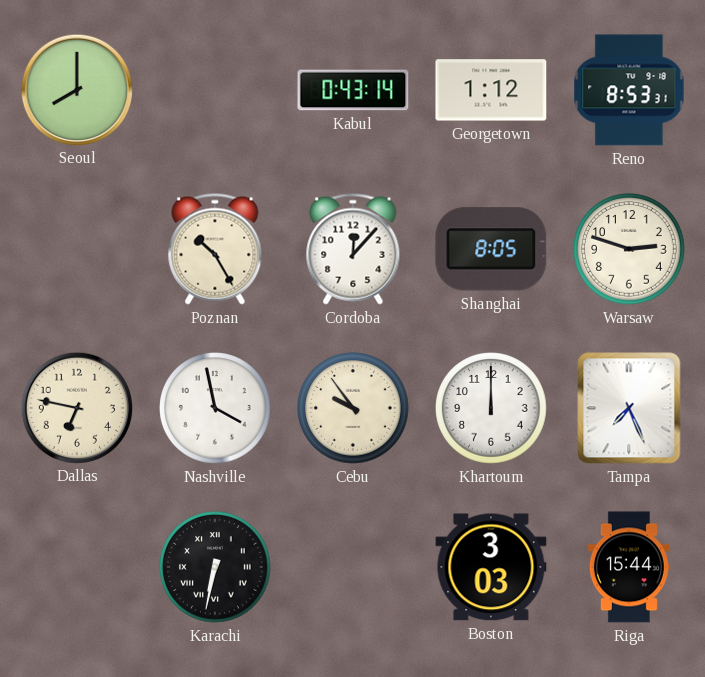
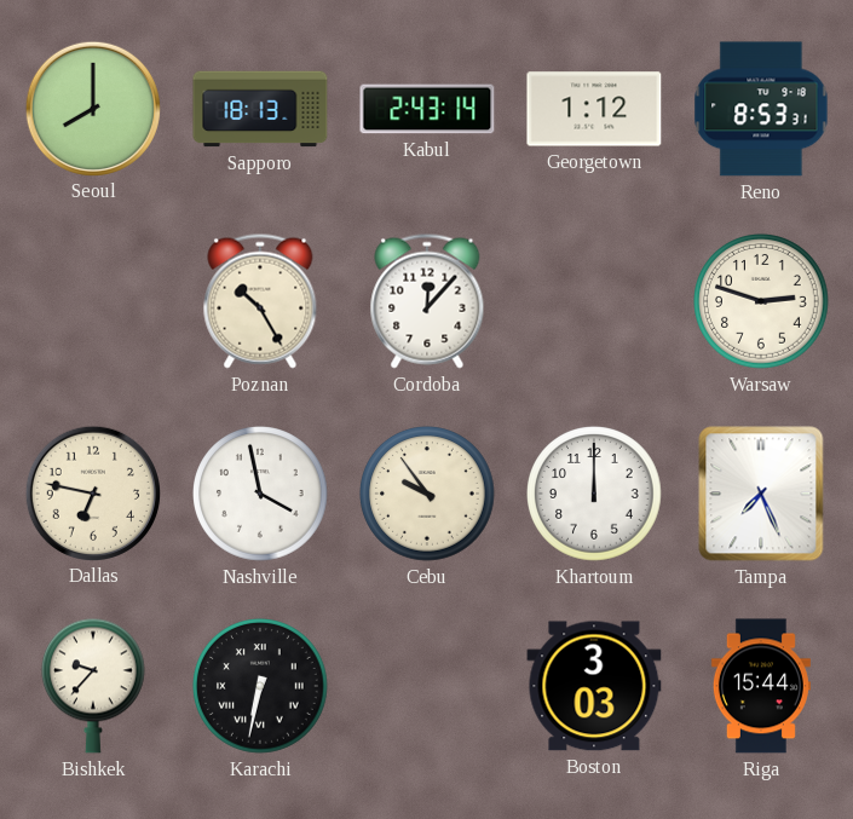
Sapporo: none -> 18:13 (260, 109)
Kabul: 0:43 -> 2:43 (427, 109)
Shanghai: 8:05 -> none (491, 249)
Bishkek: none -> 9:37 (94, 686)
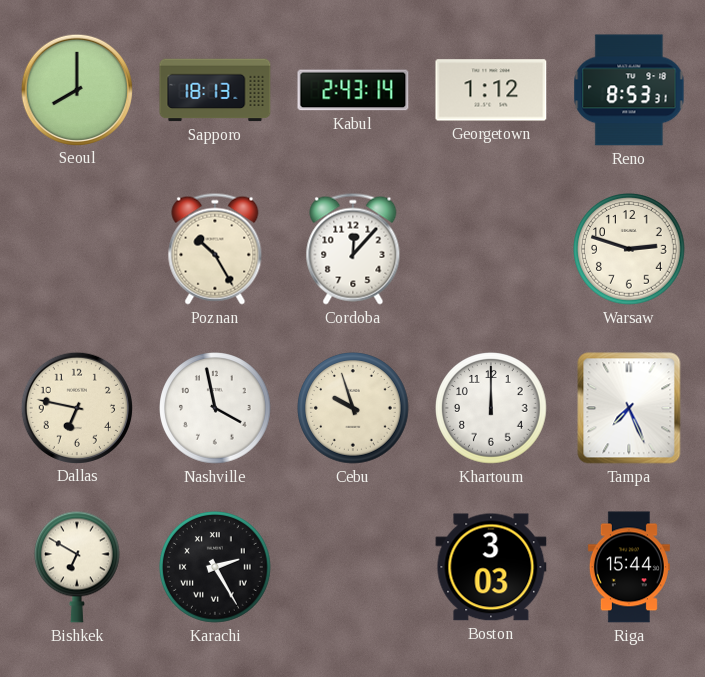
Cebu: 9:54 -> 9:57 (353, 409)
Bishkek: 9:37 -> 6:50 (78, 567)
Karachi: 6:32 -> 2:25 (215, 568)
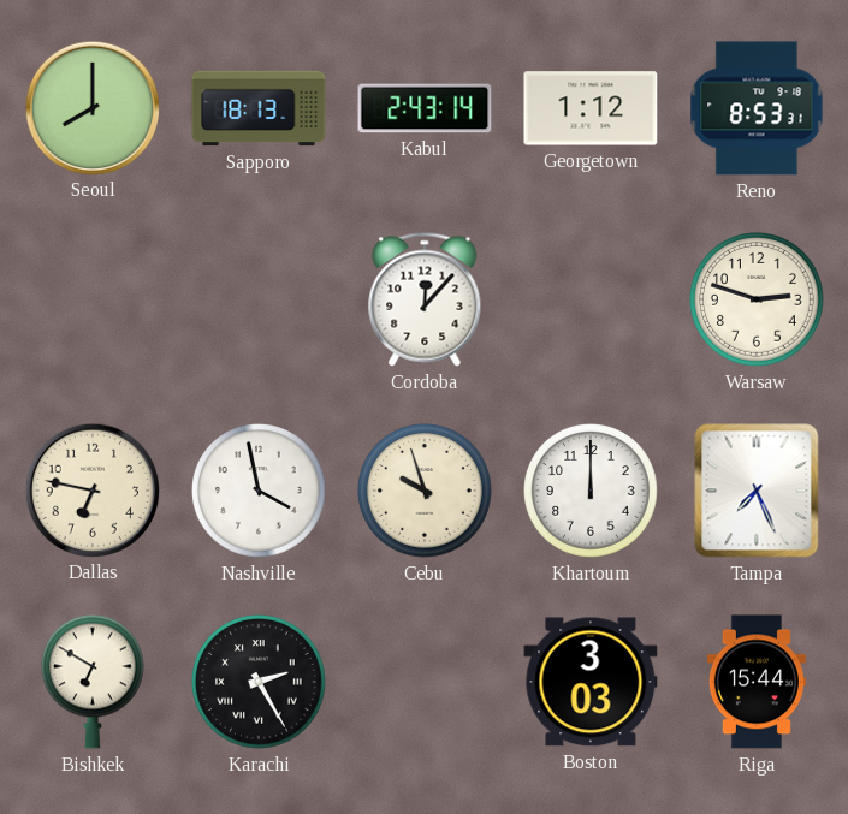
Poznan: 10:25 -> none (215, 249)
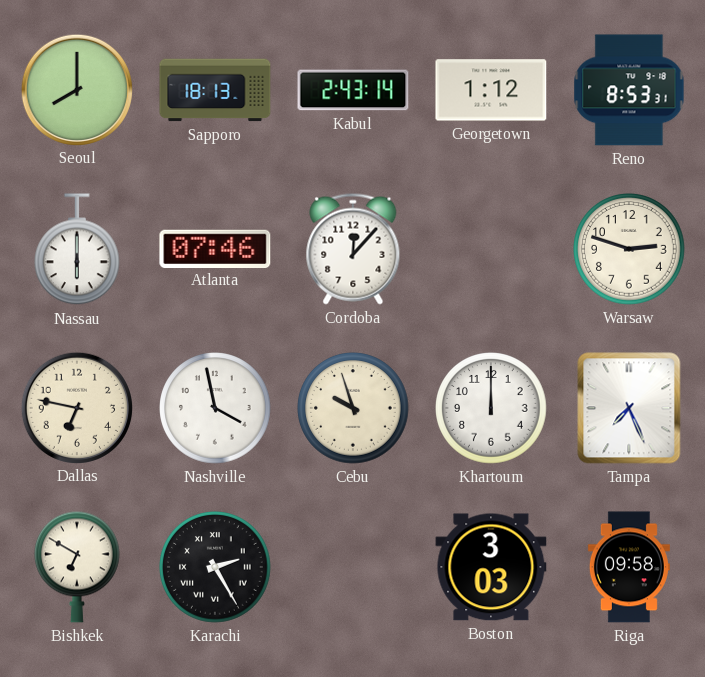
Nassau: none -> 6:00 (78, 250)
Atlanta: none -> 07:46 (215, 248)
Riga: 15:44 -> 09:58 (629, 567)
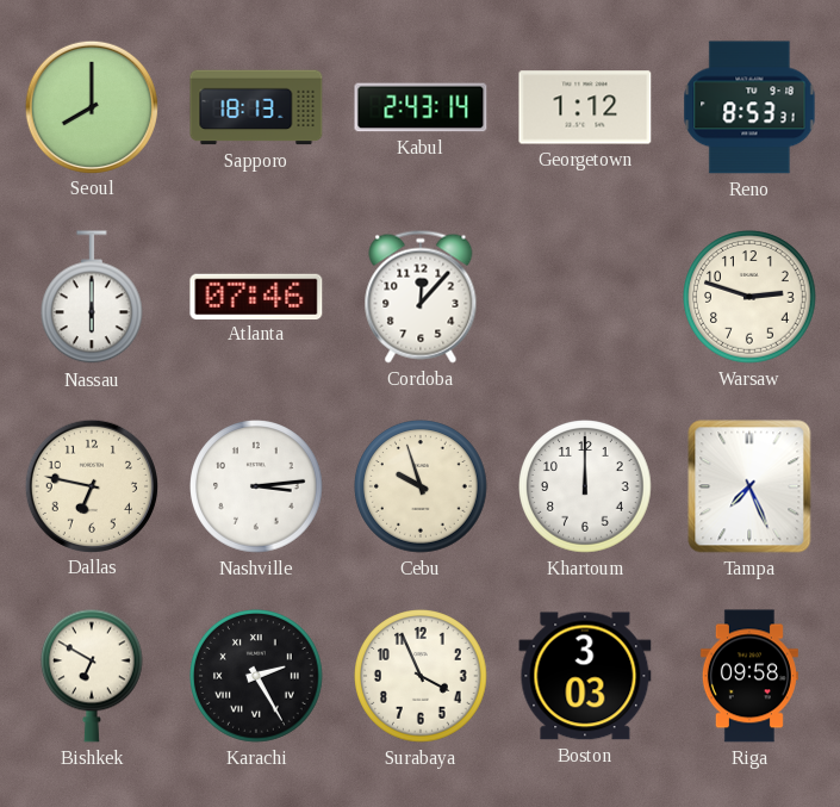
Nashville: 3:58 -> 3:14 (256, 488)
Surabaya: none -> 3:56 (421, 677)
